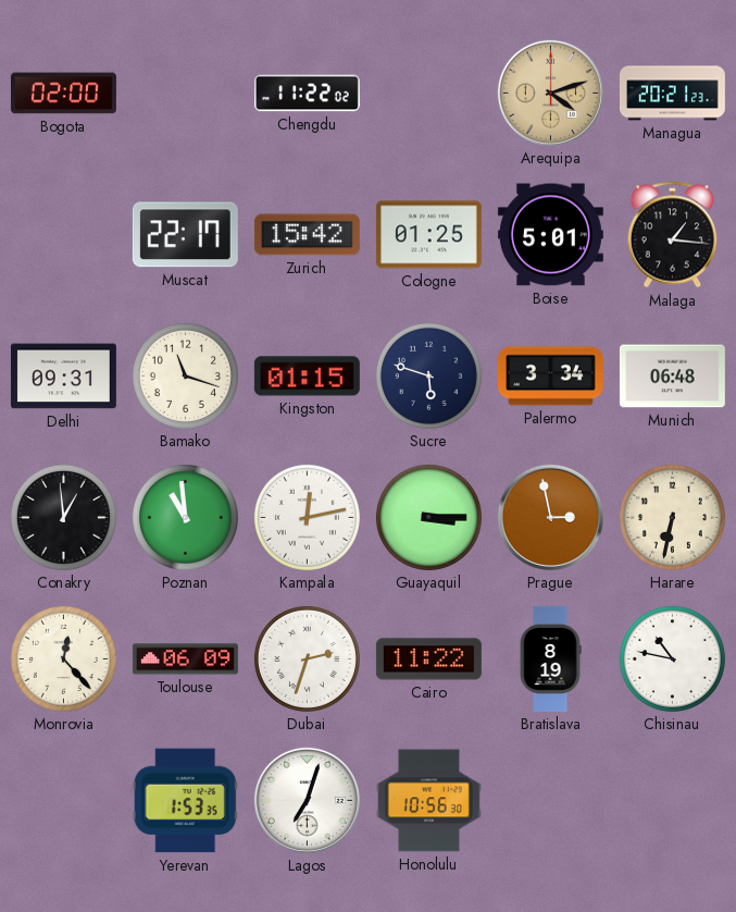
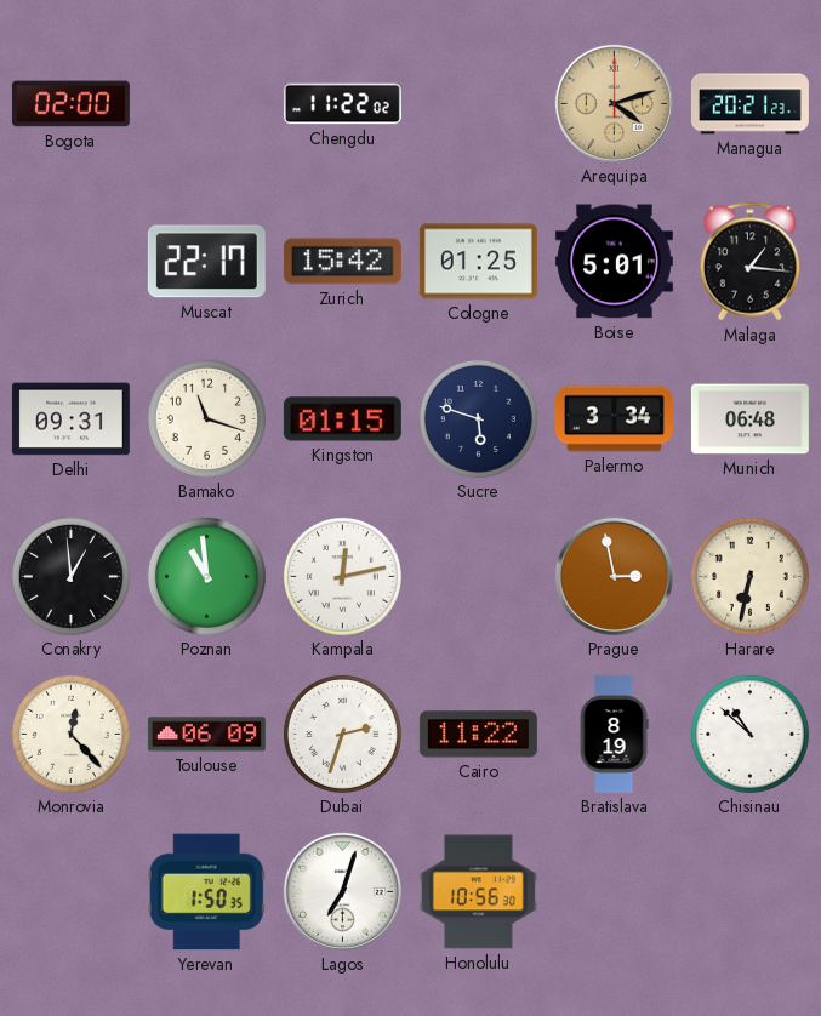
Guayaquil: 3:15 -> none (428, 517)
Chisinau: 10:47 -> 10:52 (749, 734)
Yerevan: 1:53 -> 1:50 (206, 892)
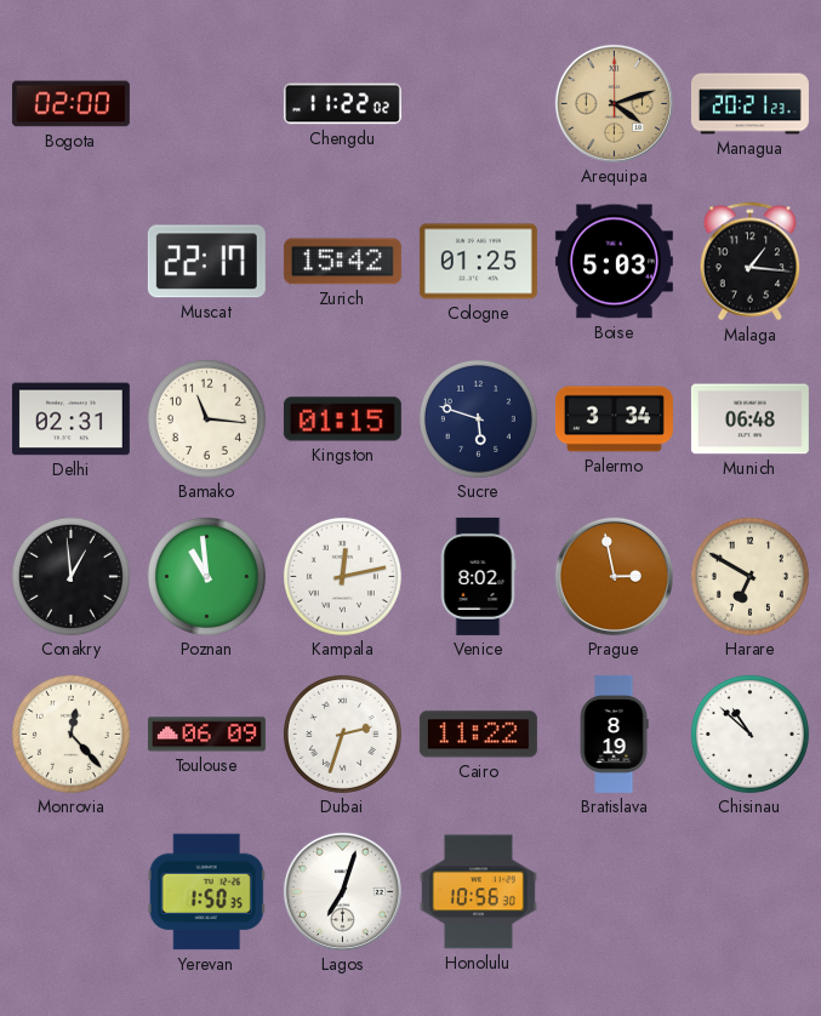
Boise: 5:01 -> 5:03 (614, 262)
Delhi: 09:31 -> 02:31 (70, 419)
Bamako: 11:18 -> 11:16 (206, 418)
Venice: none -> 8:02 (478, 576)
Harare: 6:32 -> 6:50 (749, 576)
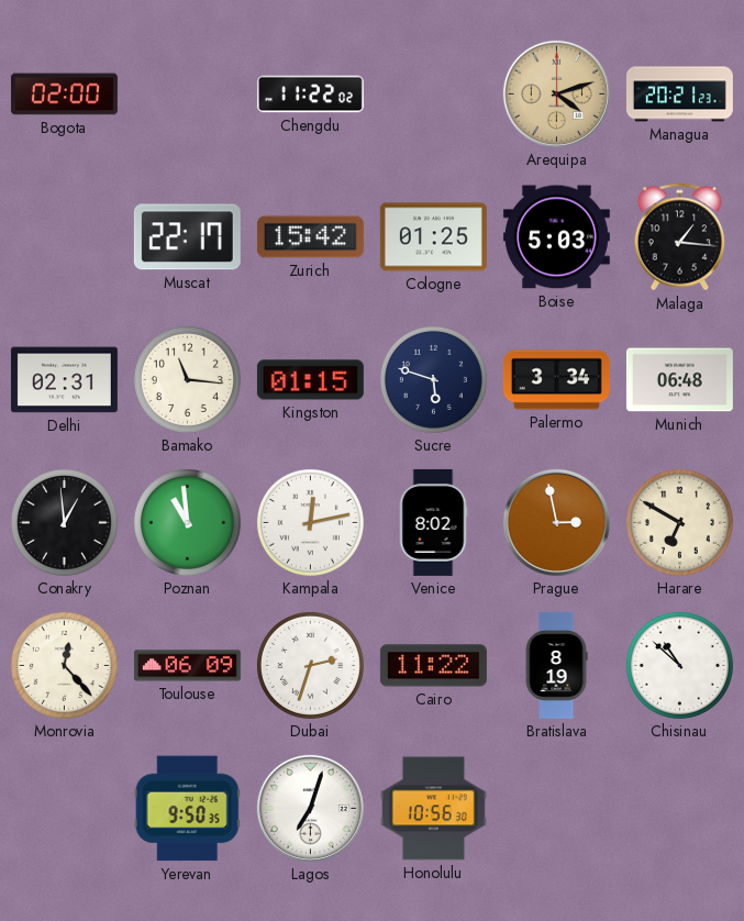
Yerevan: 1:50 -> 9:50 (187, 809)
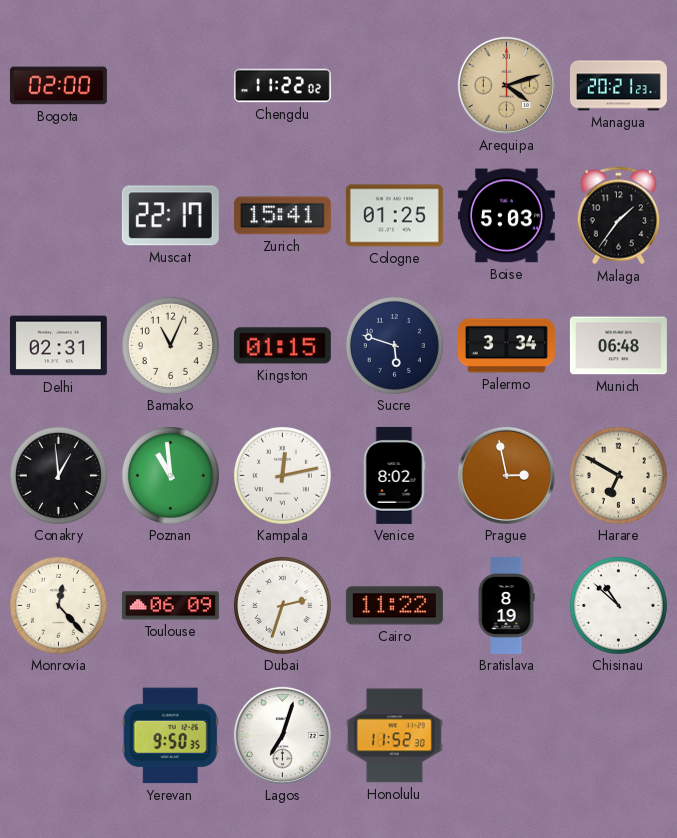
Zurich: 15:42 -> 15:41 (282, 216)
Malaga: 1:16 -> 1:36 (619, 216)
Bamako: 11:16 -> 11:04 (170, 345)
Honolulu: 10:56 -> 11:52 (394, 736)
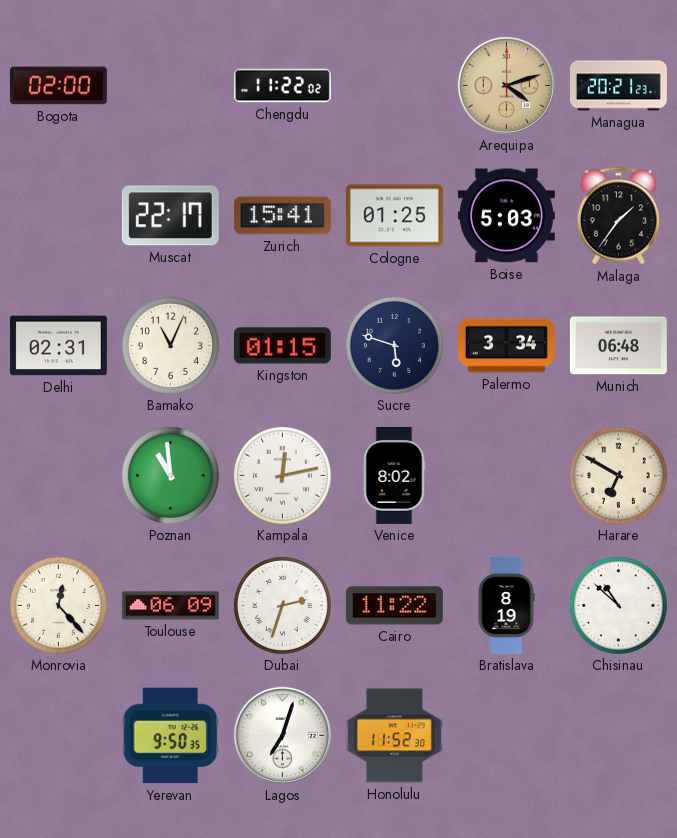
Conakry: 12:59 -> none (58, 475)
Prague: 2:58 -> none (506, 475)
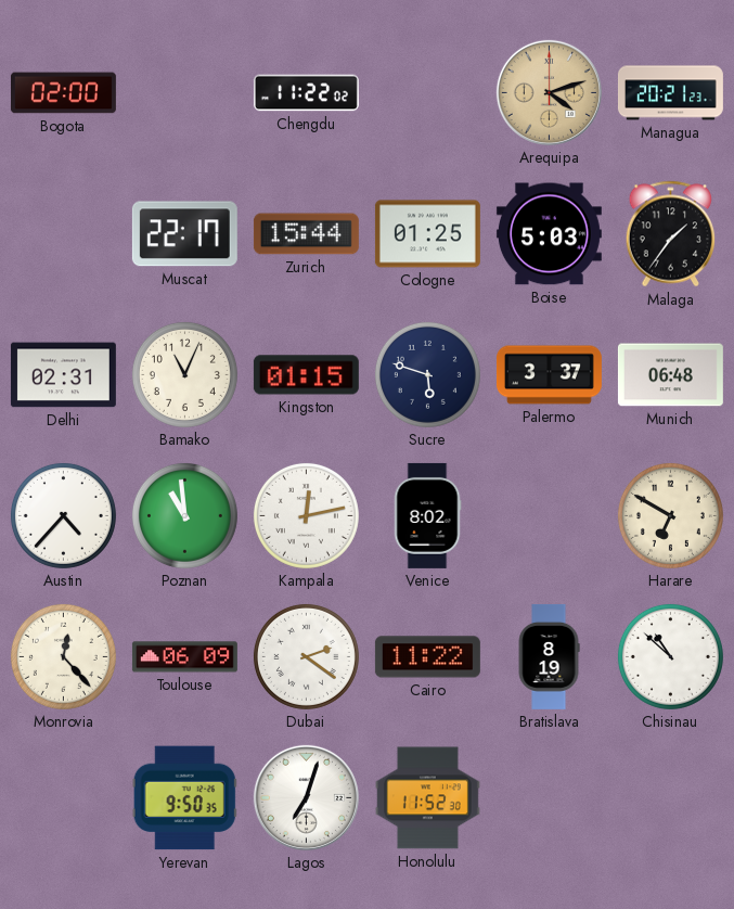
Zurich: 15:41 -> 15:44 (306, 234)
Palermo: 3:34 -> 3:37 (549, 375)
Austin: none -> 4:37 (63, 515)
Dubai: 2:33 -> 2:21 (306, 656)
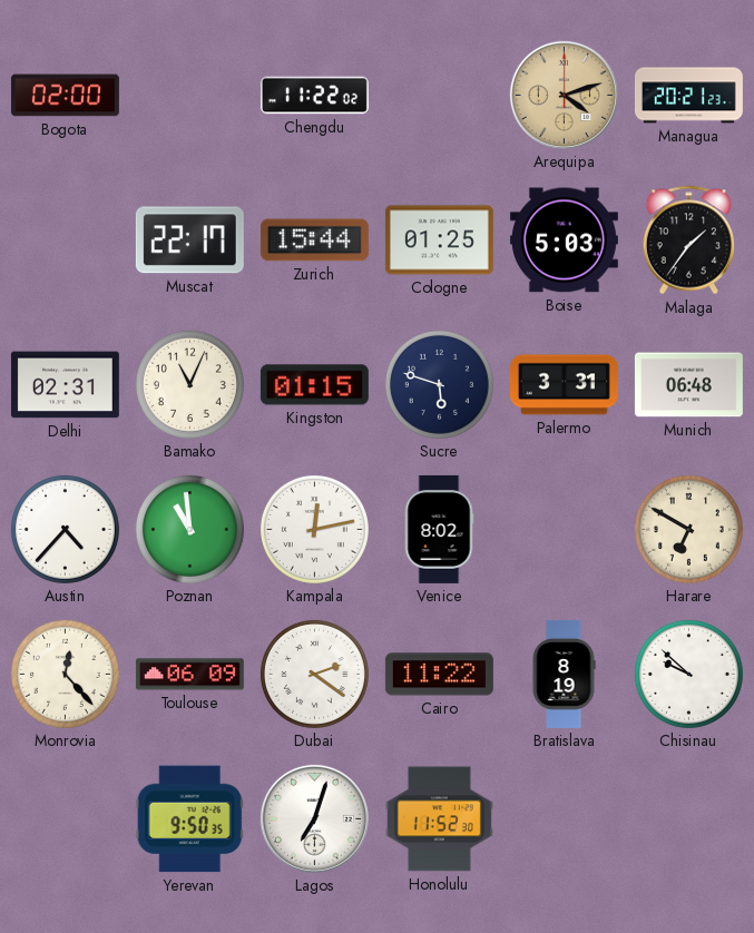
Palermo: 3:37 -> 3:31 (564, 385)
Chisinau: 10:52 -> 9:52 (688, 674)
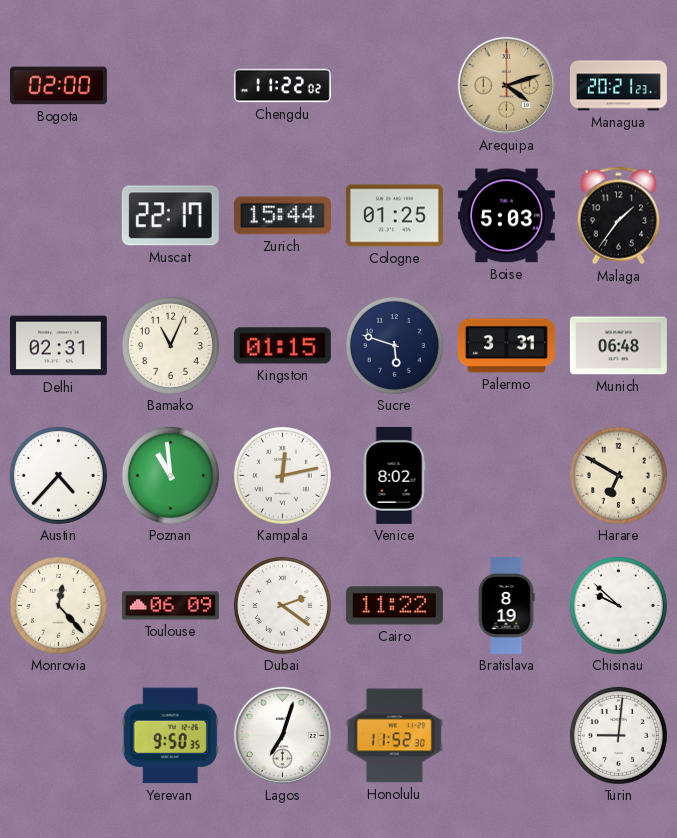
Turin: none -> 9:01 (618, 735)
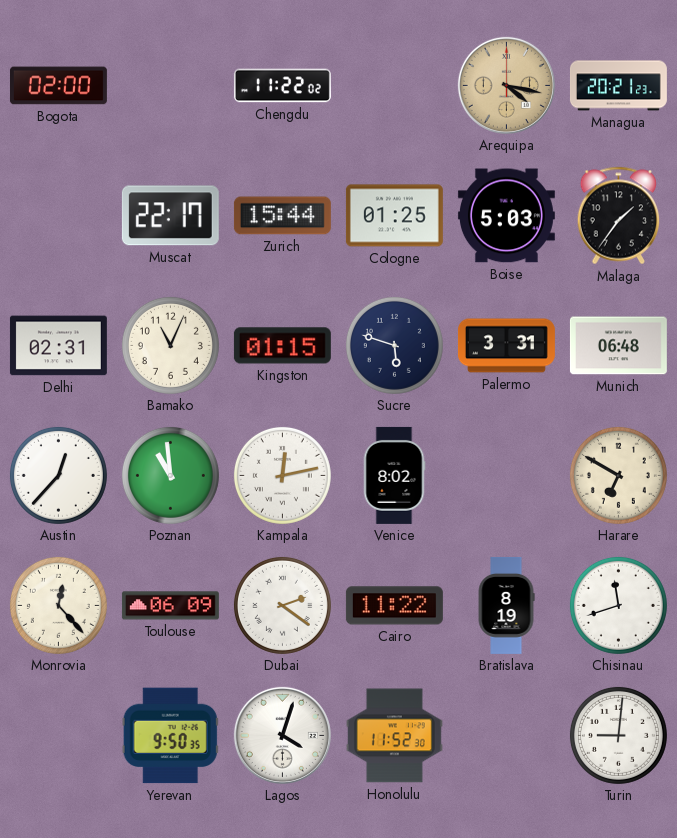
Arequipa: 4:12 -> 4:17 (506, 85)
Austin: 4:37 -> 12:37 (58, 475)
Chisinau: 9:52 -> 11:42 (618, 605)
Lagos: 7:03 -> 4:03 (282, 735)
